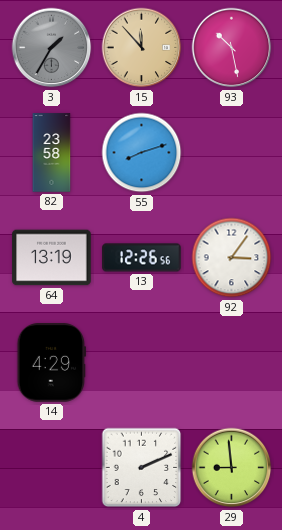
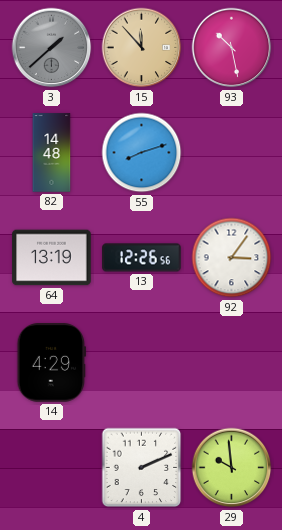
3: 1:35 -> 1:38 (52, 48)
82: 23:58 -> 14:48 (52, 153)
29: 8:59 -> 9:59 (232, 468)
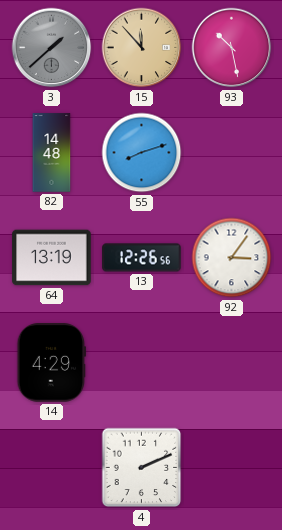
29: 9:59 -> none (232, 468)
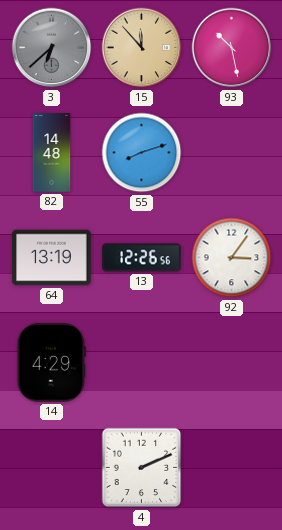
3: 1:38 -> 6:38 (52, 48)
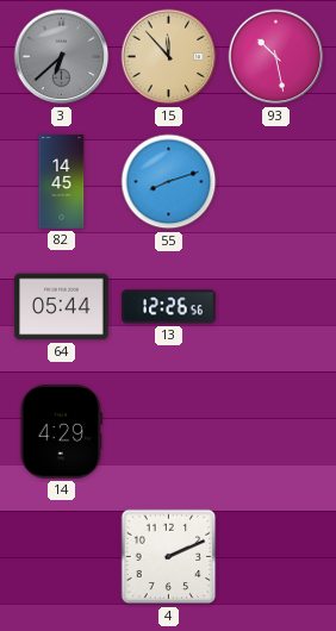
82: 14:48 -> 14:45 (62, 182)
64: 13:19 -> 05:44 (62, 307)
92: 3:06 -> none (232, 258)
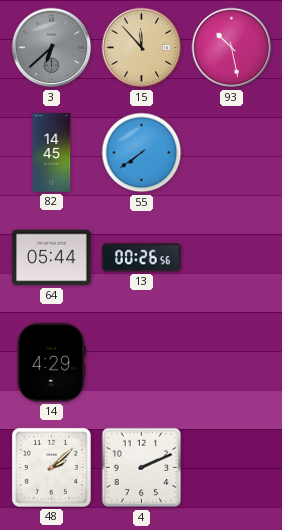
55: 8:12 -> 7:39 (142, 153)
13: 12:26 -> 00:26 (142, 258)
48: none -> 2:08 (51, 467)
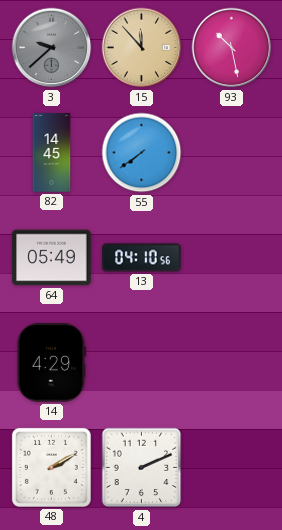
3: 6:38 -> 9:38 (52, 48)
64: 05:44 -> 05:49 (52, 258)
13: 00:26 -> 04:10 (142, 258)
48: 2:08 -> 2:10 (51, 467)
